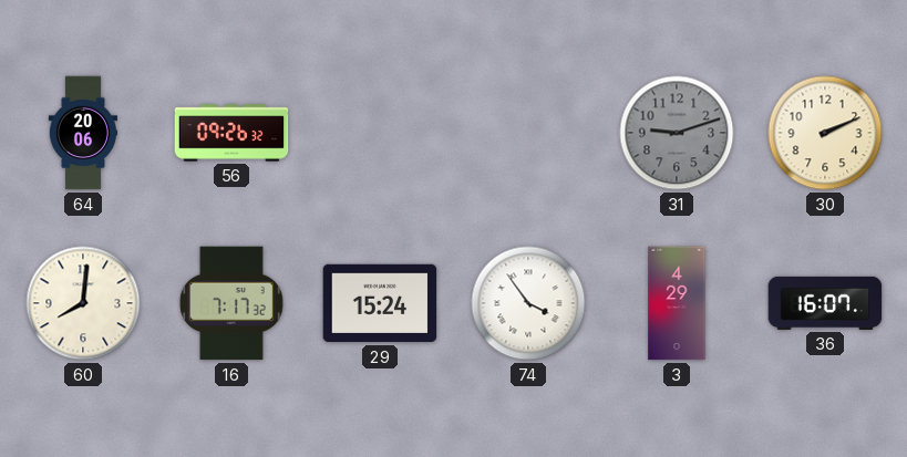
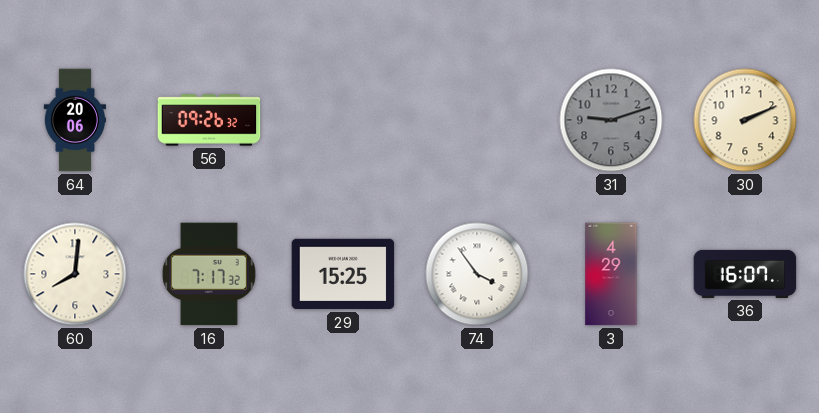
29: 15:24 -> 15:25 (343, 274)
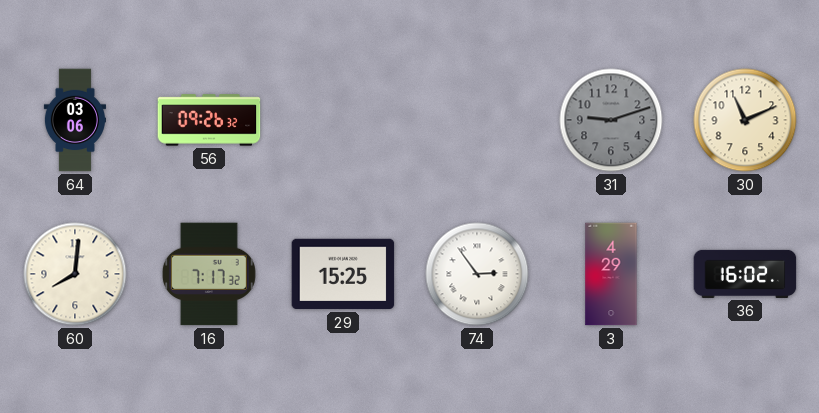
64: 20:06 -> 03:06 (74, 120)
30: 2:11 -> 11:11 (745, 120)
74: 3:54 -> 2:54 (477, 274)
36: 16:07 -> 16:02 (745, 274)
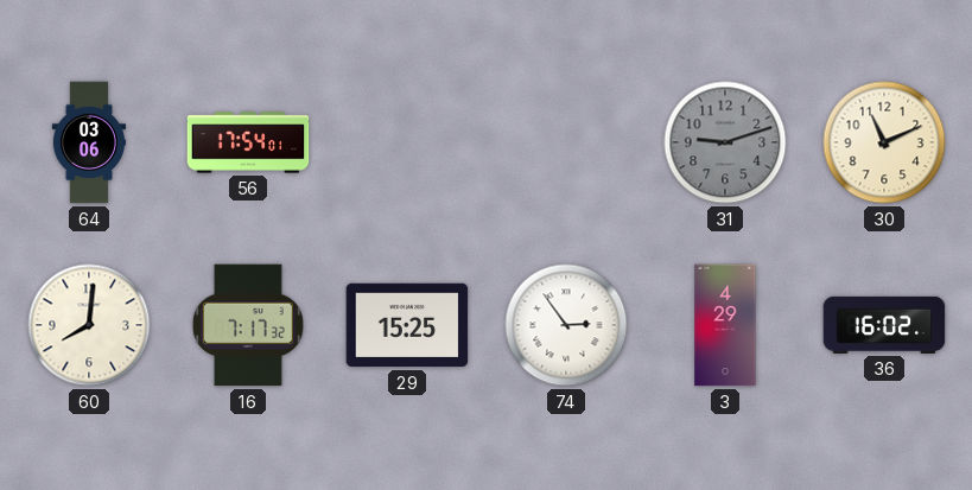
56: 09:26 -> 17:54 (248, 142)
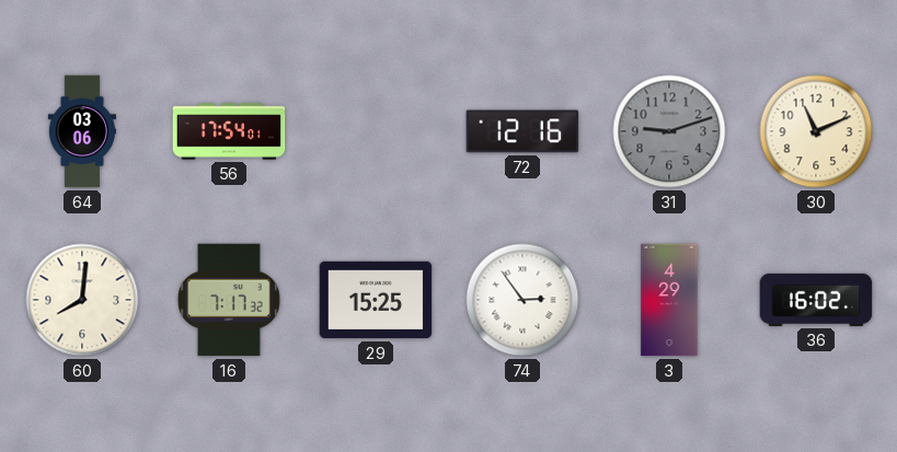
72: none -> 12:16 (522, 131)
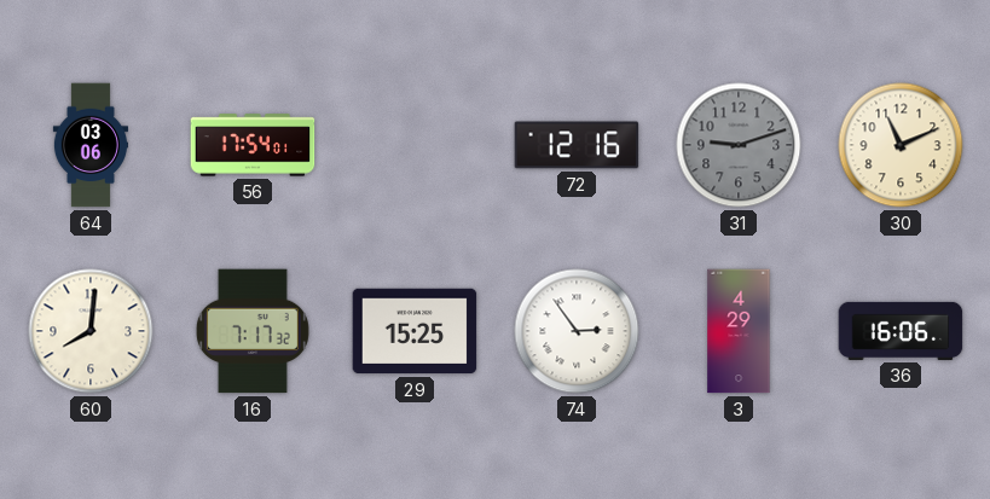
36: 16:02 -> 16:06 (901, 331)
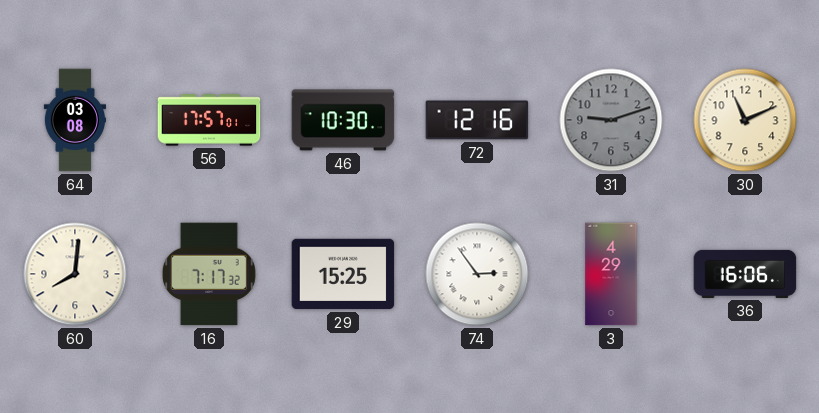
64: 03:06 -> 03:08 (74, 120)
56: 17:54 -> 17:57 (209, 120)
46: none -> 10:30 (343, 120)
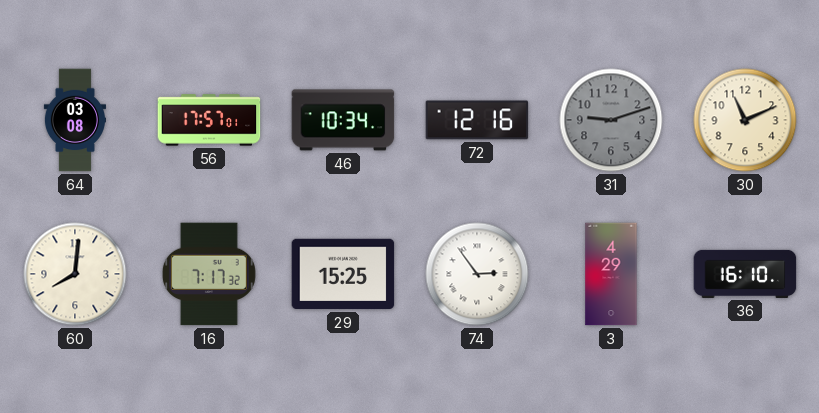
46: 10:30 -> 10:34 (343, 120)
36: 16:06 -> 16:10 (745, 274)
